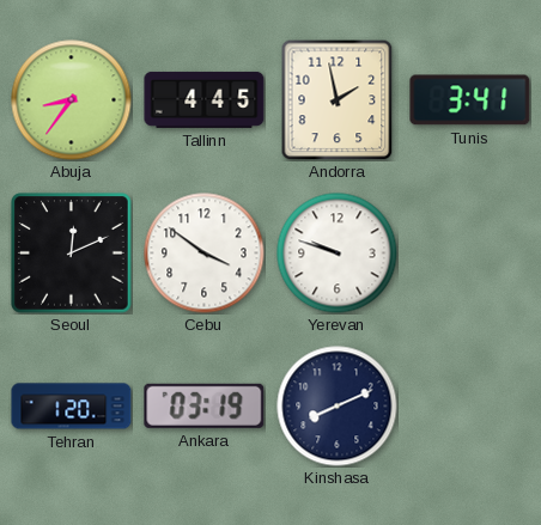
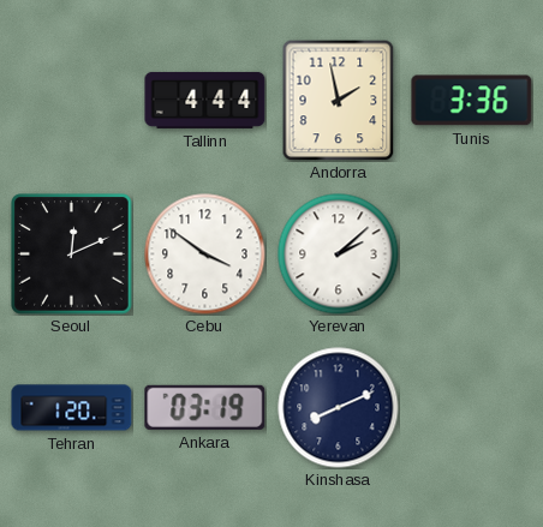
Abuja: 8:36 -> none (72, 100)
Tallinn: 4:45 -> 4:44 (205, 100)
Tunis: 3:41 -> 3:36 (472, 101)
Yerevan: 9:48 -> 2:08 (339, 254)
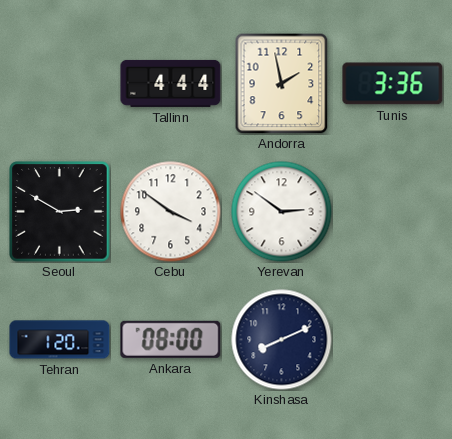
Seoul: 12:11 -> 2:50 (60, 212)
Yerevan: 2:08 -> 2:51 (282, 212)
Ankara: 03:19 -> 08:00 (171, 339)
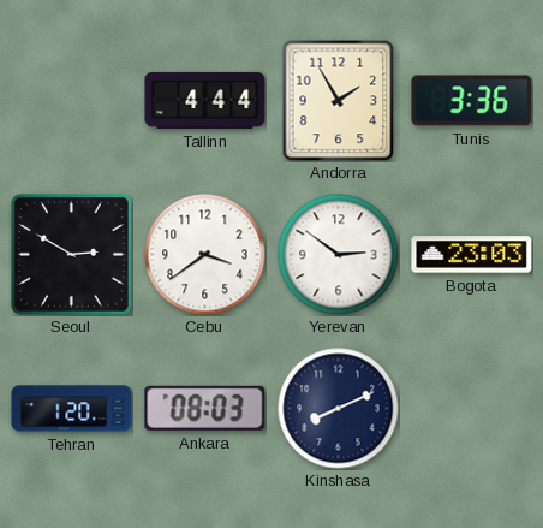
Andorra: 1:58 -> 1:55 (339, 100)
Cebu: 3:51 -> 3:39 (205, 255)
Bogota: none -> 23:03 (472, 255)
Ankara: 08:00 -> 08:03 (205, 408)
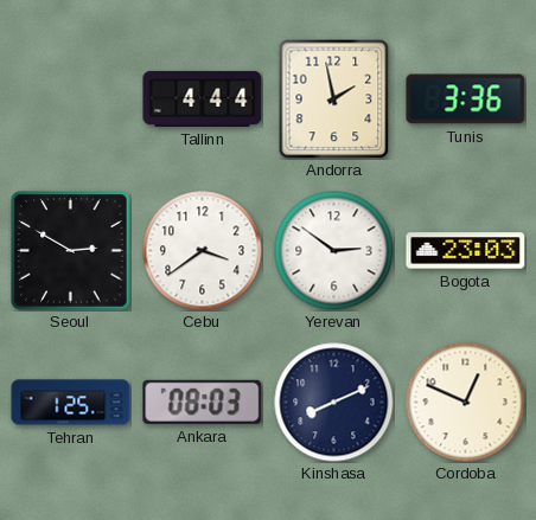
Andorra: 1:55 -> 1:58 (334, 98)
Tehran: 1:20 -> 1:25 (71, 403)
Cordoba: none -> 12:49 (466, 403)
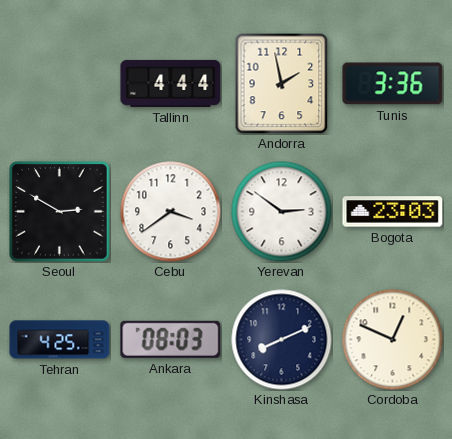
Tehran: 1:25 -> 4:25 (60, 340)
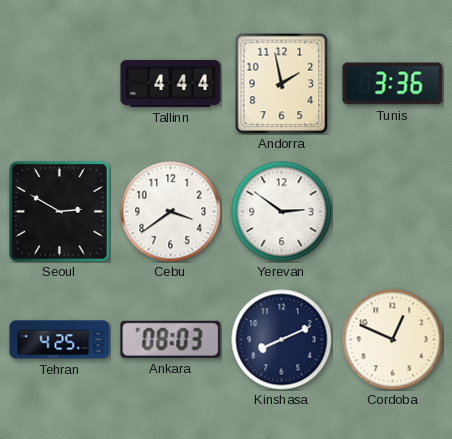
Bogota: 23:03 -> none (393, 212)
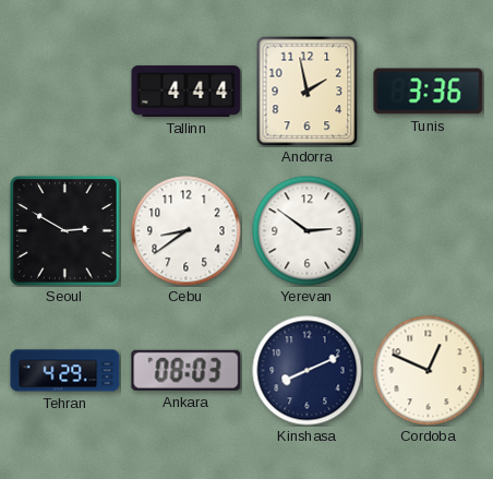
Cebu: 3:39 -> 8:39 (187, 231)
Tehran: 4:25 -> 4:29 (65, 371)
